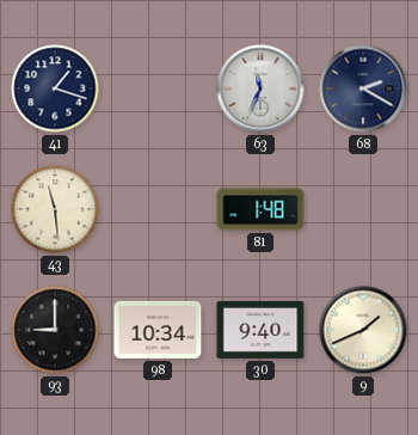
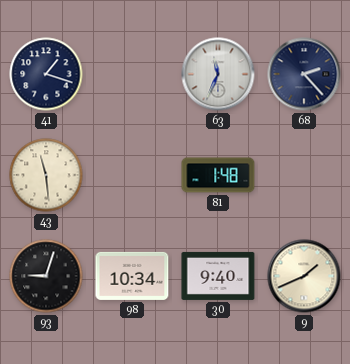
68: 2:20 -> 2:23 (304, 74)
93: 9:00 -> 9:03 (46, 276)
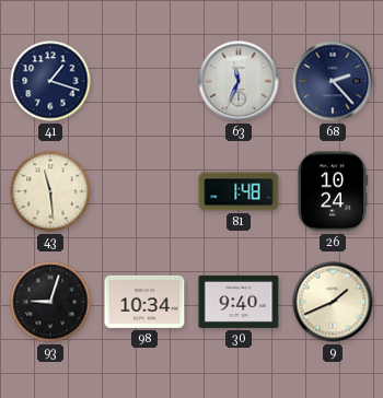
26: none -> 10:24 (332, 191)
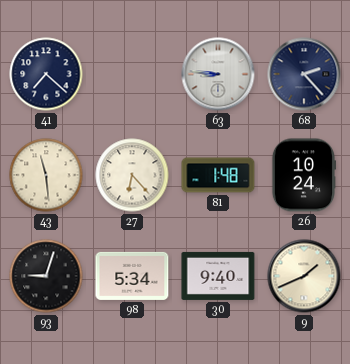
41: 1:18 -> 7:22 (46, 74)
63: 11:34 -> 8:46 (218, 74)
27: none -> 6:23 (132, 175)
98: 10:34 -> 5:34 (132, 276)
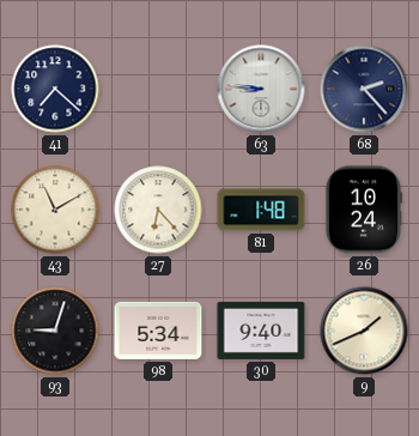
43: 11:29 -> 11:10 (55, 210)
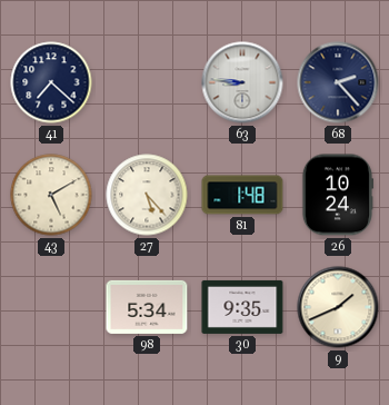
43: 11:10 -> 5:10 (51, 195)
27: 6:23 -> 5:23 (147, 195)
93: 9:03 -> none (55, 331)
30: 9:40 -> 9:35 (242, 307)
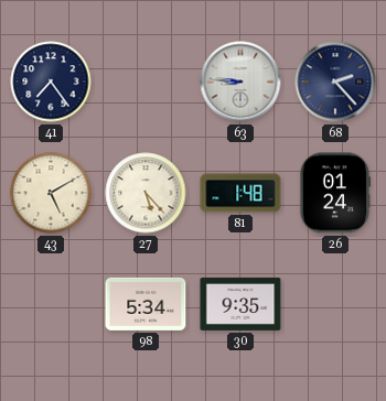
41: 7:22 -> 7:24 (51, 82)
26: 10:24 -> 01:24 (334, 193)
9: 1:41 -> none (338, 307)
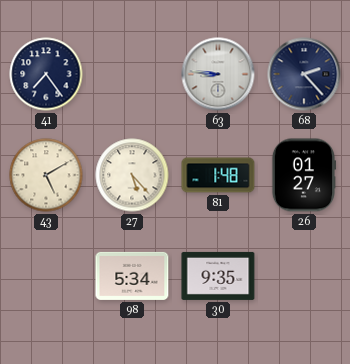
26: 01:24 -> 01:27 (303, 175)
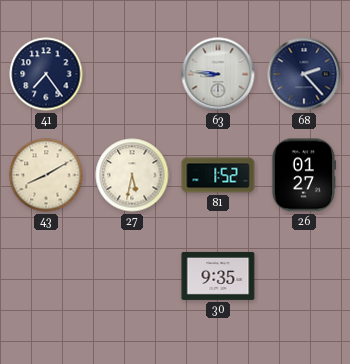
43: 5:10 -> 8:10 (46, 175)
27: 5:23 -> 5:32 (132, 175)
81: 1:48 -> 1:52 (218, 175)
98: 5:34 -> none (132, 276)
